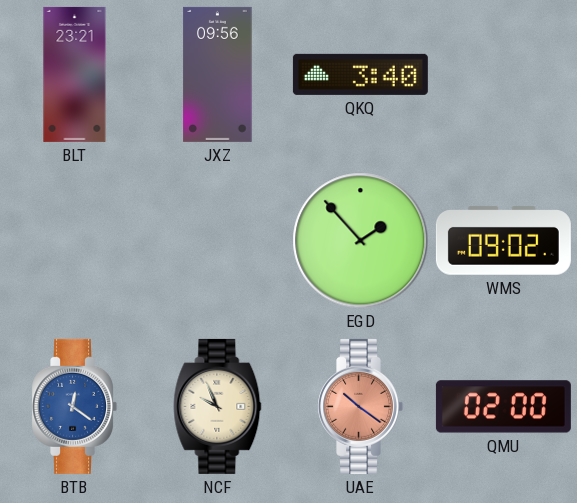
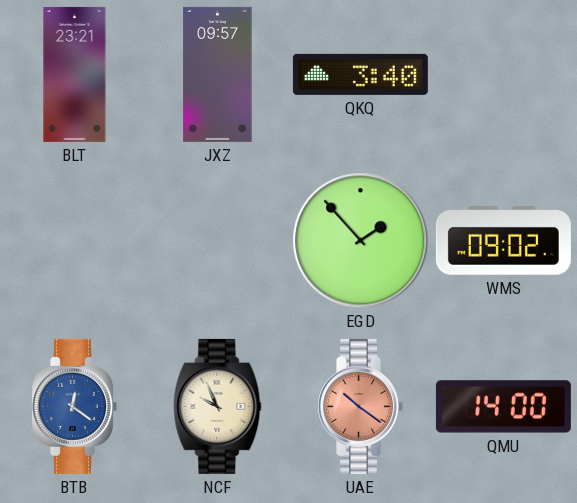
JXZ: 09:56 -> 09:57 (218, 74)
QMU: 02:00 -> 14:00 (503, 407)
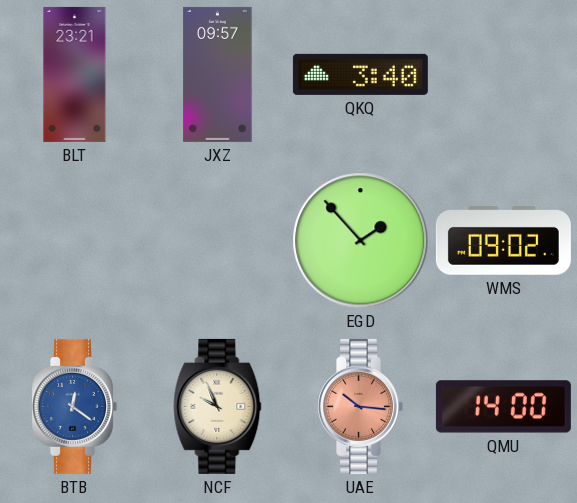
UAE: 10:21 -> 10:16 (360, 406)
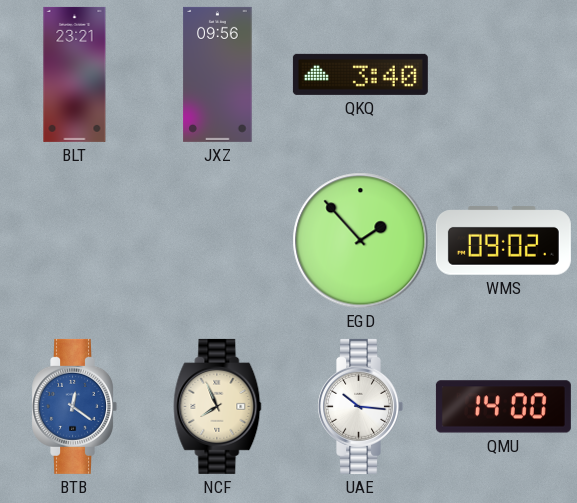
JXZ: 09:57 -> 09:56 (218, 74)
NCF: 9:56 -> 7:56 (218, 406)
UAE dial: salmon -> white (360, 406)
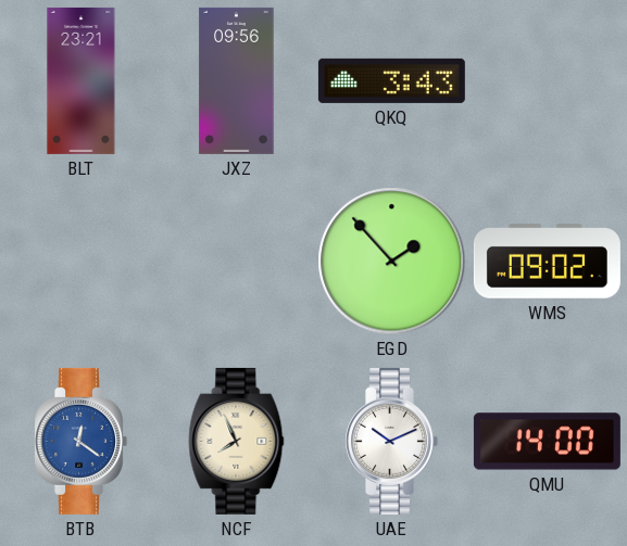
QKQ: 3:40 -> 3:43 (391, 80)
UAE: 10:16 -> 10:11 (391, 441)
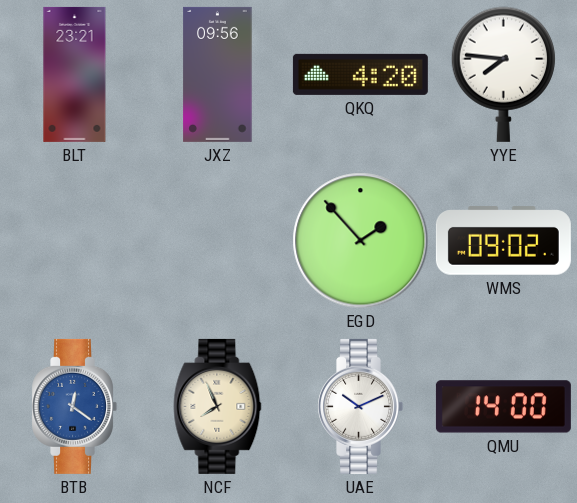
QKQ: 3:43 -> 4:20 (360, 74)
YYE: none -> 7:46 (503, 74)
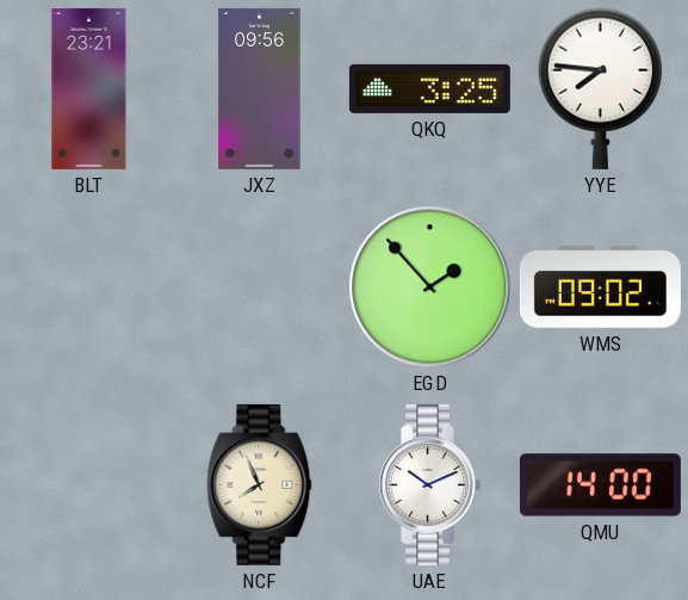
QKQ: 4:20 -> 3:25 (429, 88)
BTB: 12:21 -> none (74, 406)
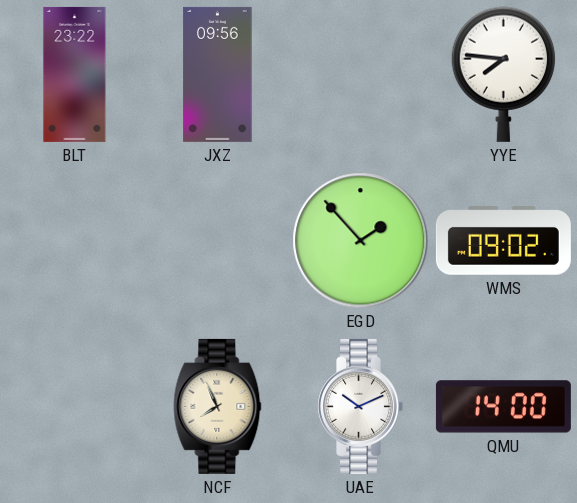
BLT: 23:21 -> 23:22 (75, 74)
QKQ: 3:25 -> none (429, 88)
